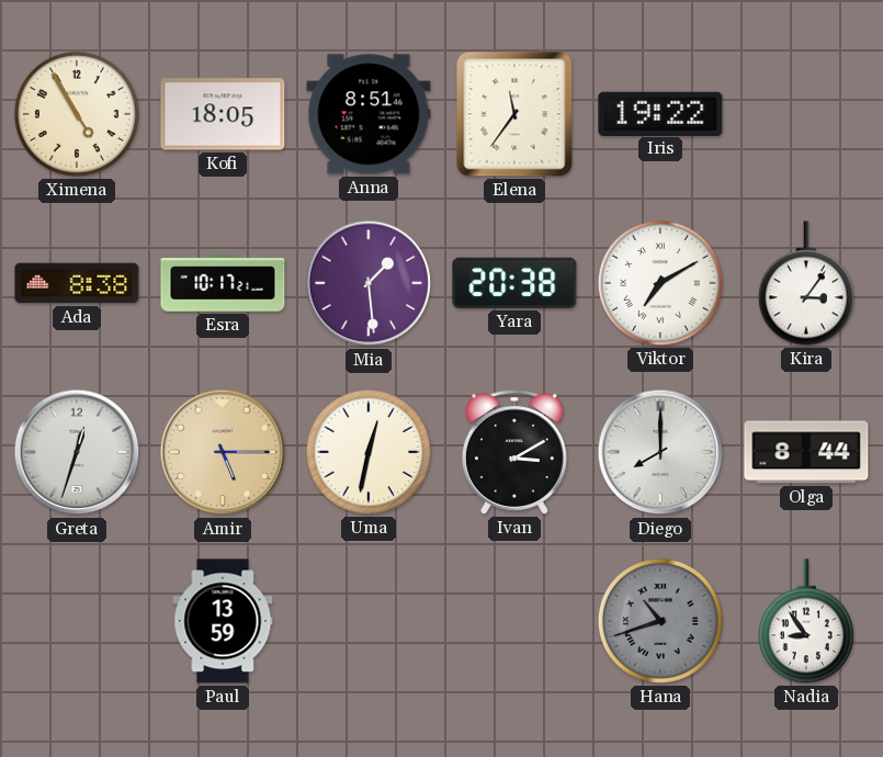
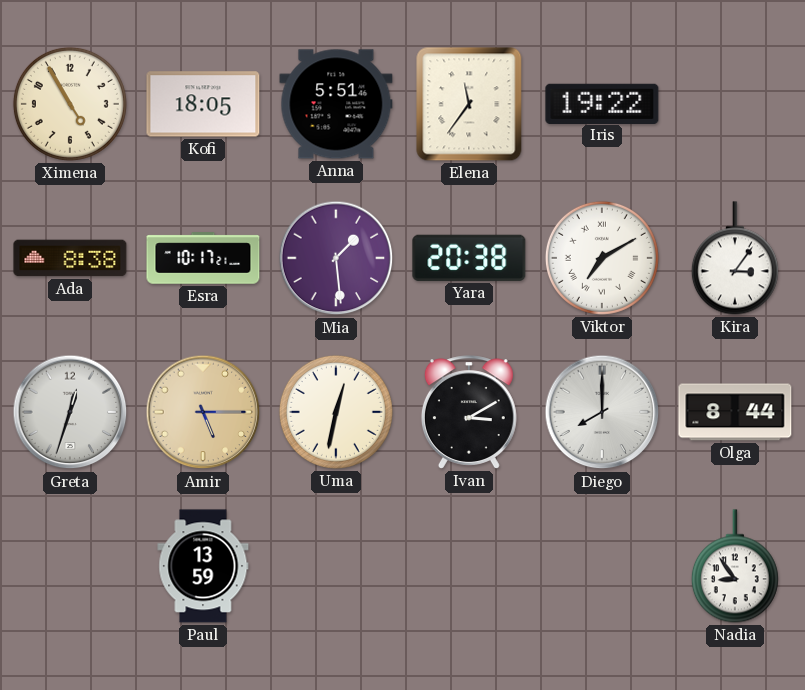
Anna: 8:51 -> 5:51 (336, 104)
Hana: 10:42 -> none (660, 621)
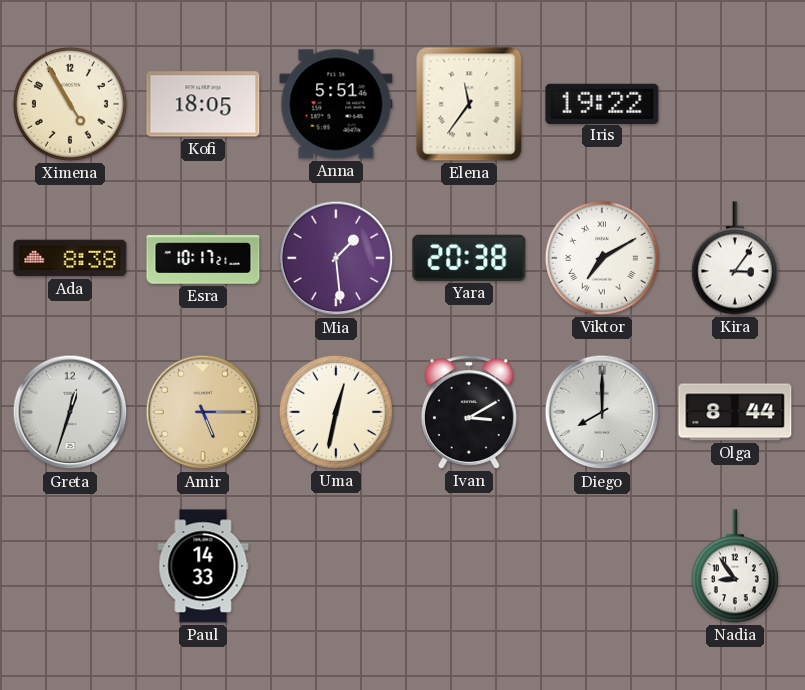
Paul: 13:59 -> 14:33 (203, 566)
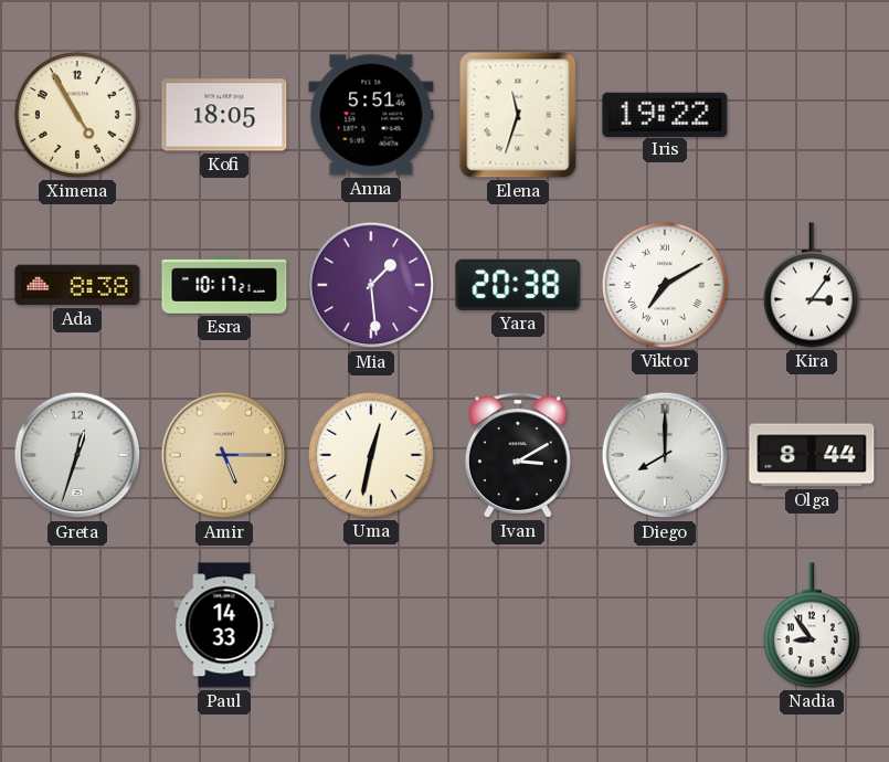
Elena: 11:36 -> 11:33 (518, 115)
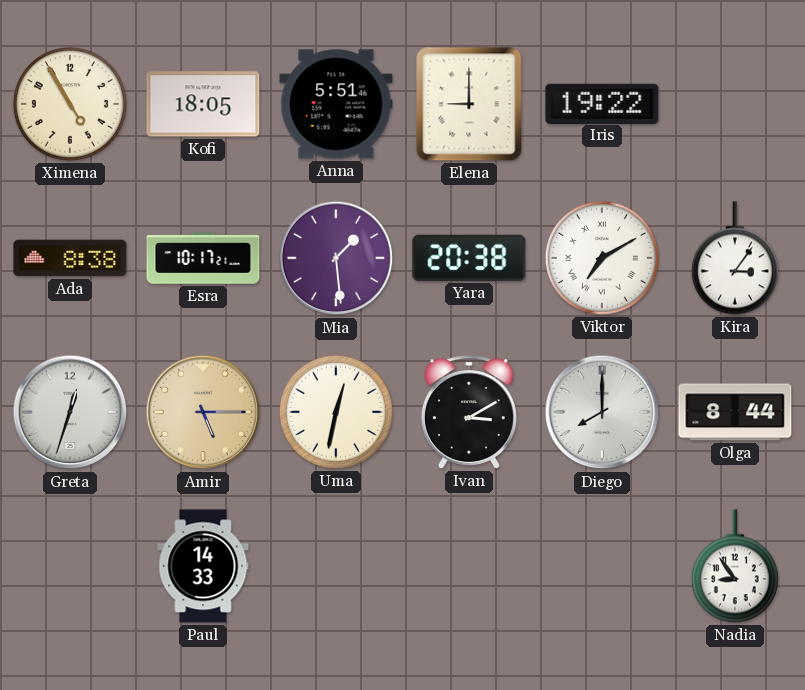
Elena: 11:33 -> 9:00 (469, 104)
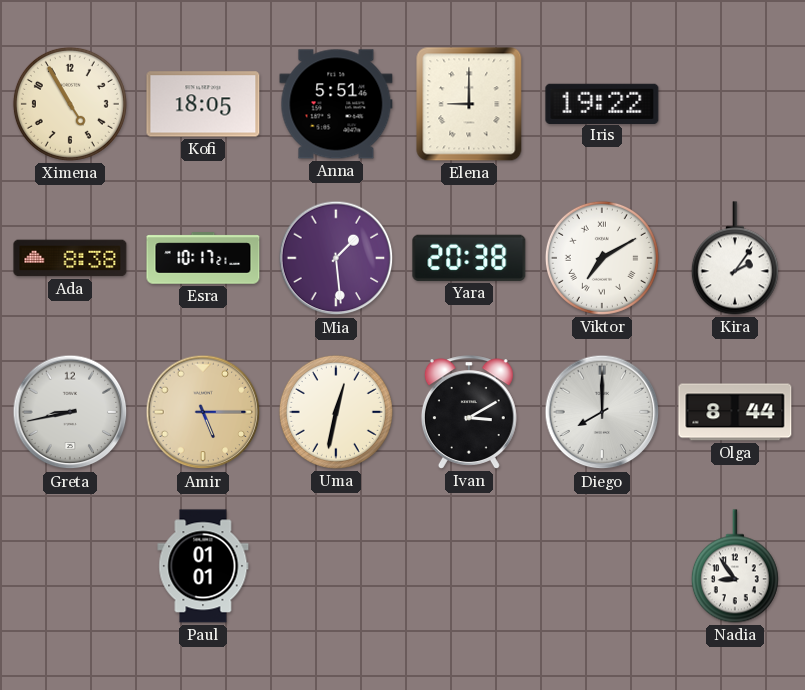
Kira: 3:06 -> 2:06 (735, 258)
Greta: 12:33 -> 8:43 (70, 412)
Paul: 14:33 -> 01:01 (203, 566)
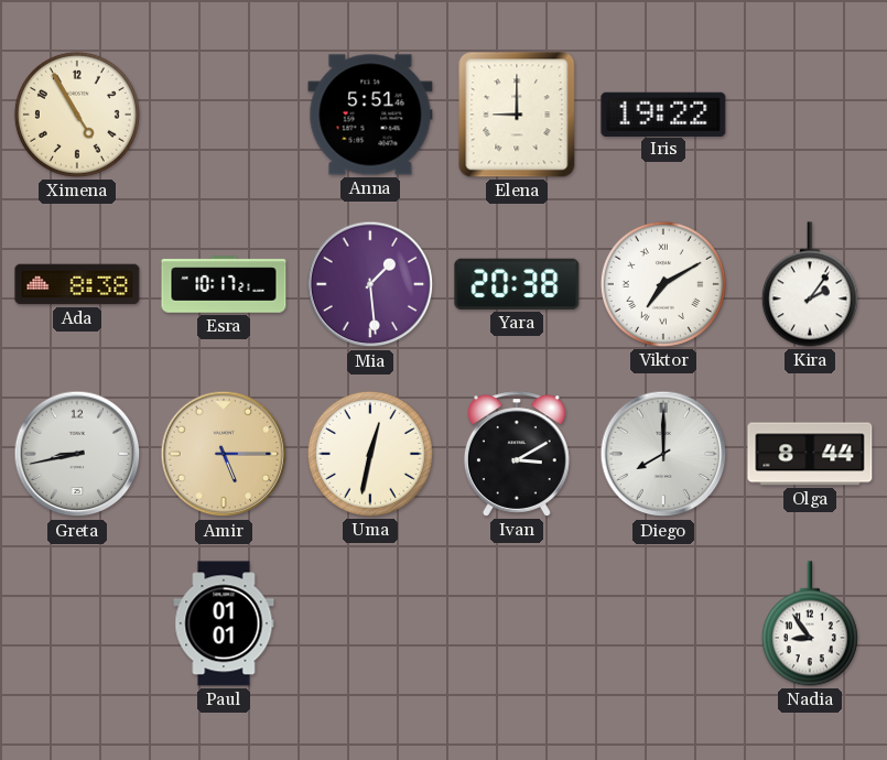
Kofi: 18:05 -> none (203, 104)
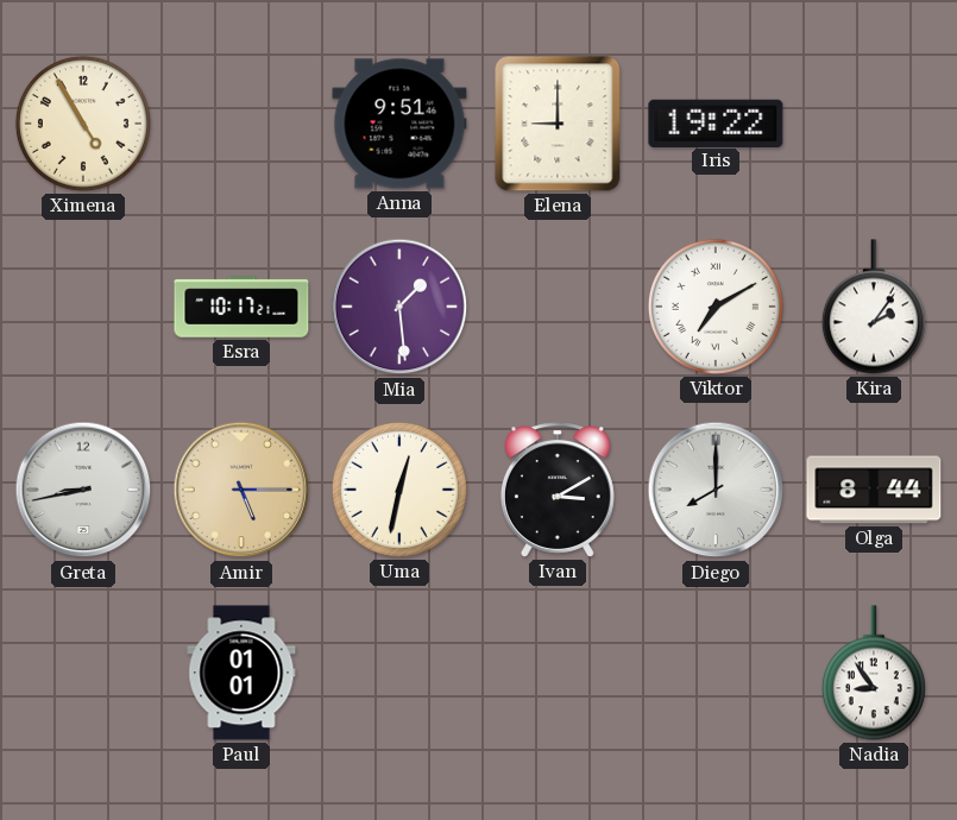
Anna: 5:51 -> 9:51 (399, 124)
Ada: 8:38 -> none (77, 284)
Yara: 20:38 -> none (517, 284)
